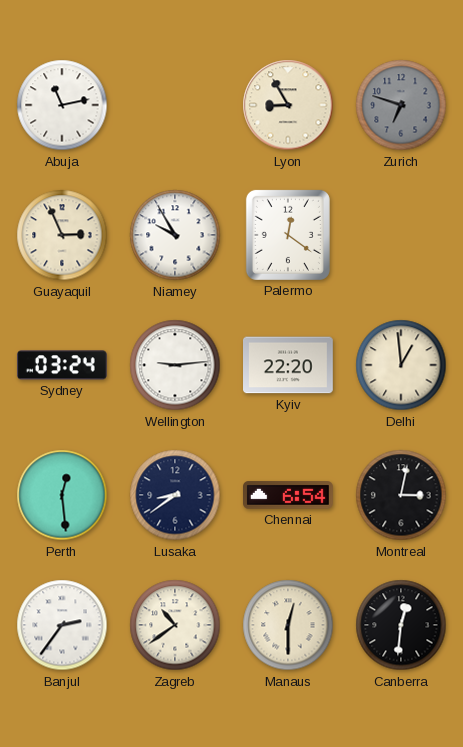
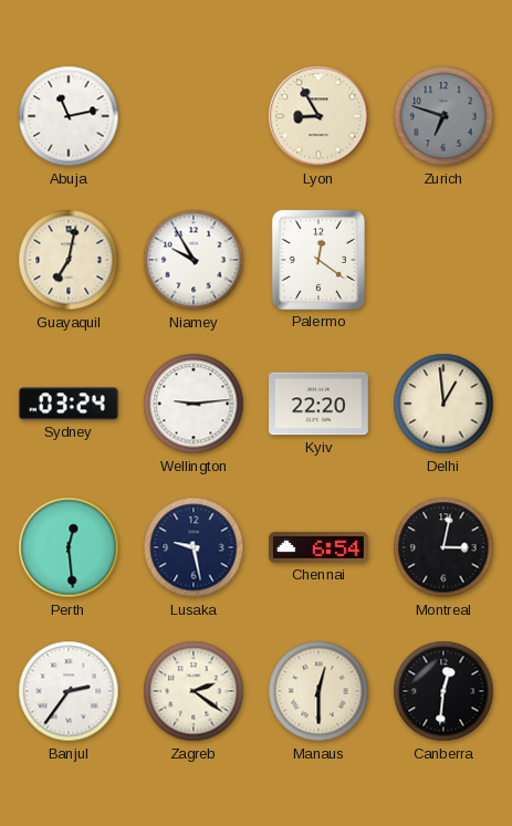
Guayaquil: 2:56 -> 7:02 (69, 260)
Lusaka: 8:39 -> 9:28 (194, 547)
Zagreb: 10:39 -> 2:21 (194, 691)
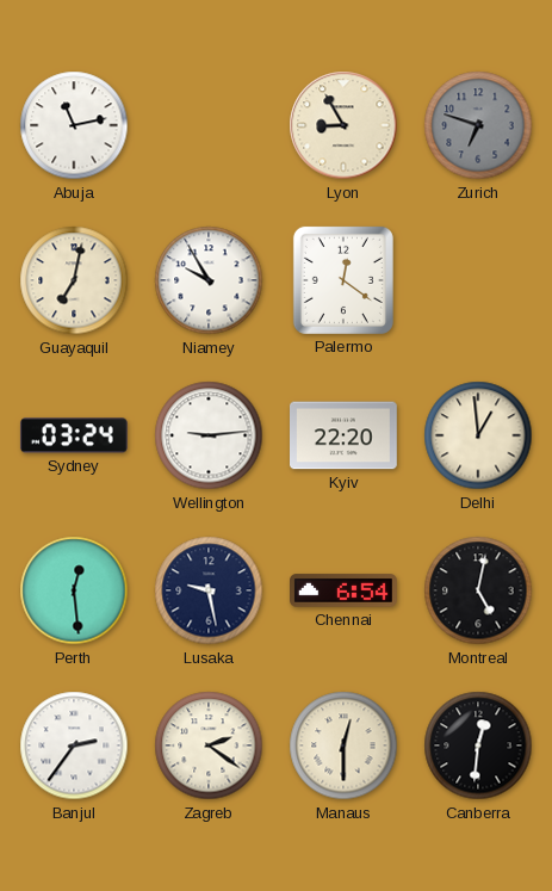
Montreal: 3:02 -> 5:02 (478, 590)
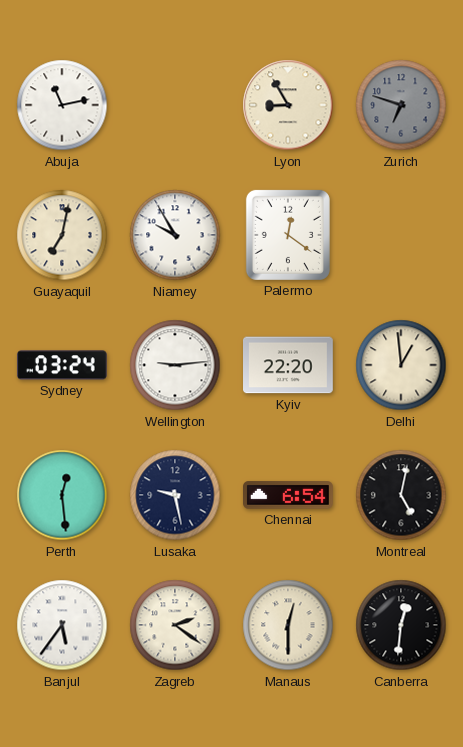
Banjul: 2:36 -> 5:36 (62, 625)
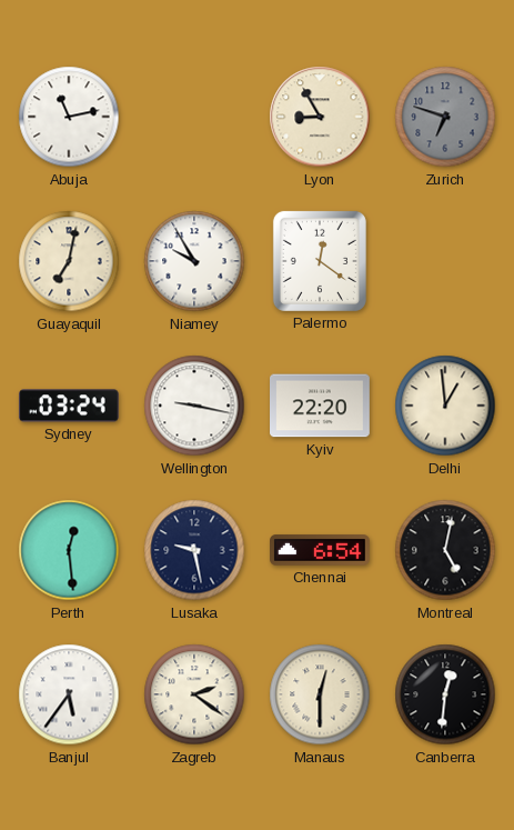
Wellington: 9:14 -> 9:17 (194, 406)
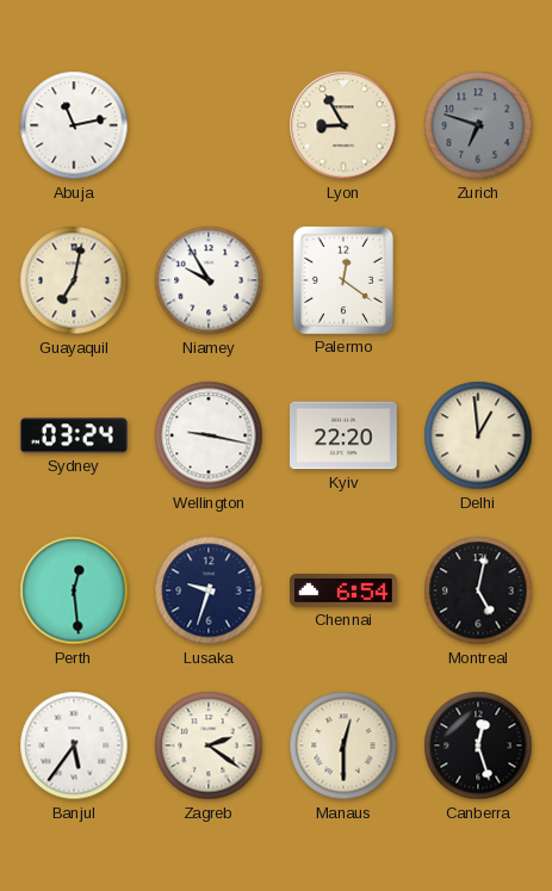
Lusaka: 9:28 -> 9:33 (209, 590)
Canberra: 12:31 -> 12:27 (478, 745)
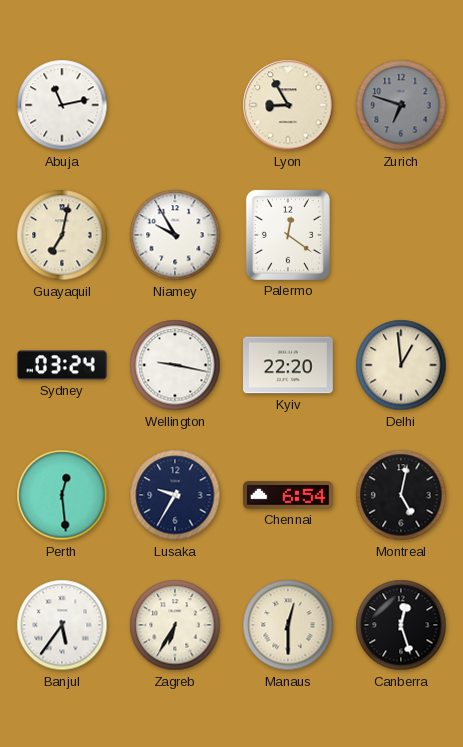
Lusaka: 9:33 -> 9:35 (175, 495)
Zagreb: 2:21 -> 6:35 (175, 625)
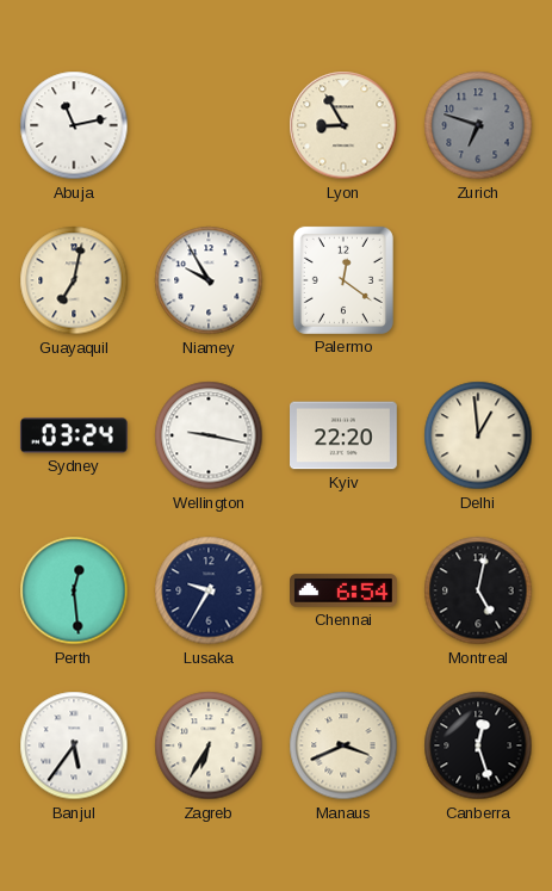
Manaus: 12:30 -> 3:41 (343, 745)
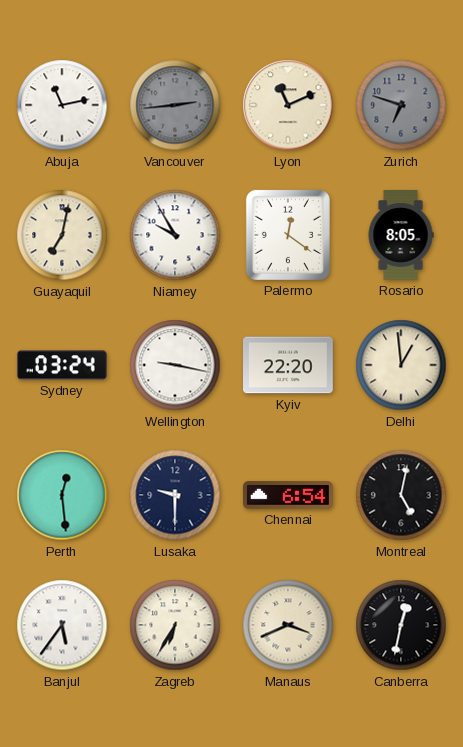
Vancouver: none -> 2:44 (175, 105)
Lyon: 8:55 -> 11:11 (288, 105)
Rosario: none -> 8:05 (401, 236)
Lusaka: 9:35 -> 9:30 (175, 495)
Canberra: 12:27 -> 12:32 (401, 625)
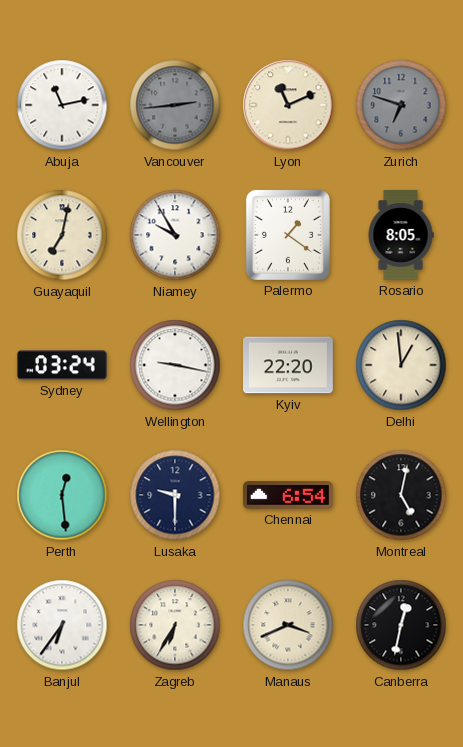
Palermo: 12:21 -> 1:21 (288, 235)
Banjul: 5:36 -> 6:36 (62, 625)
